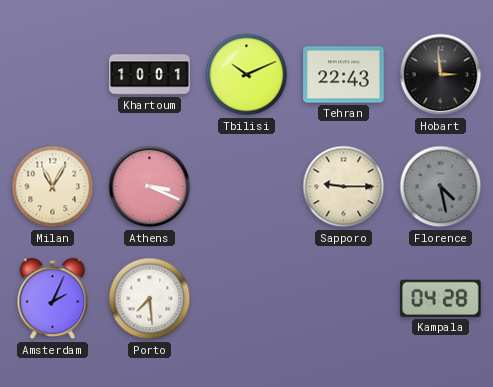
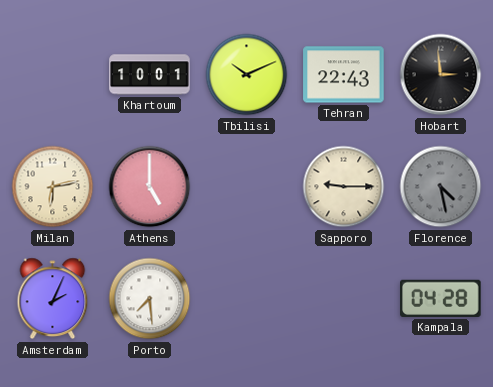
Milan: 11:05 -> 6:13 (53, 187)
Athens: 3:19 -> 5:00 (150, 187)
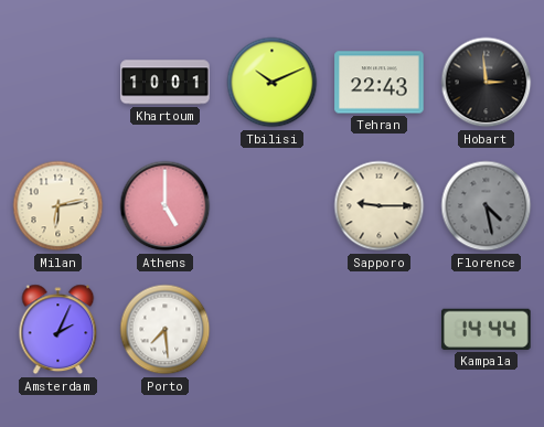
Kampala: 04:28 -> 14:44 (487, 329)
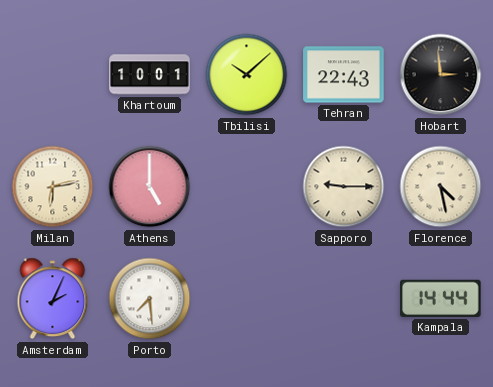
Tbilisi: 10:11 -> 10:08 (247, 75)
Florence dial: grey -> cream (441, 187)
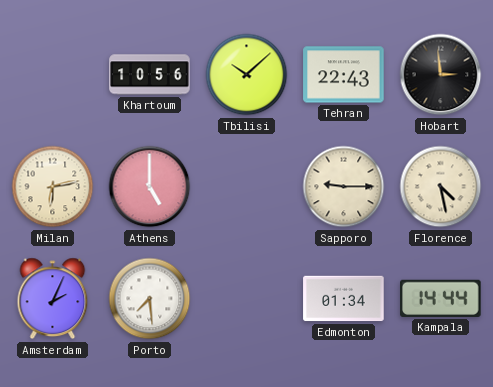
Khartoum: 10:01 -> 10:56 (150, 75)
Edmonton: none -> 01:34 (344, 299)
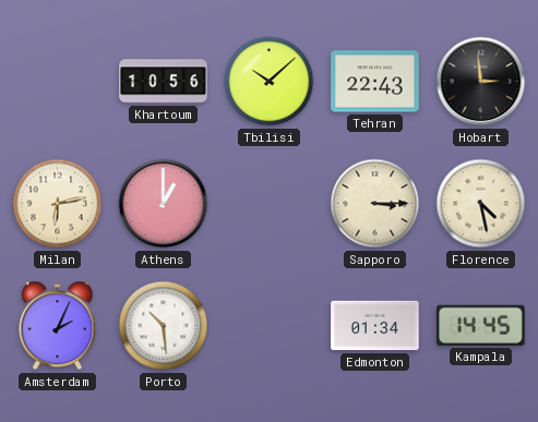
Athens: 5:00 -> 1:00 (164, 204)
Sapporo: 9:15 -> 3:15 (375, 204)
Porto: 7:29 -> 10:29 (164, 326)
Kampala: 14:44 -> 14:45 (481, 325)
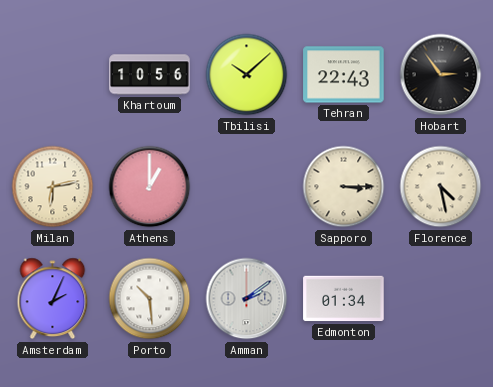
Hobart: 2:59 -> 2:54 (441, 75)
Amman: none -> 2:09 (247, 299)
Kampala: 14:45 -> none (481, 325)
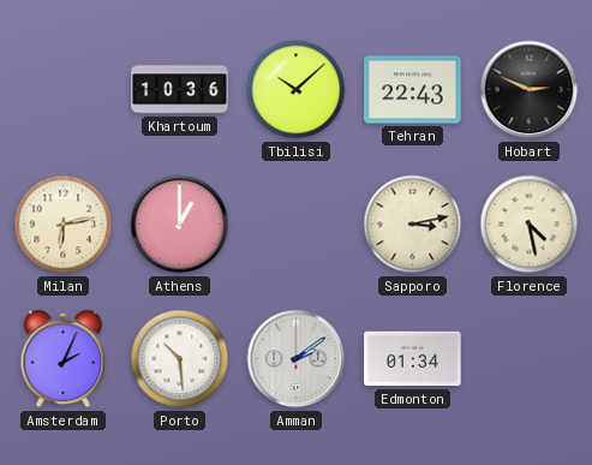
Khartoum: 10:56 -> 10:36 (180, 90)
Hobart: 2:54 -> 2:49 (530, 90)
Sapporo: 3:15 -> 3:13 (413, 225)
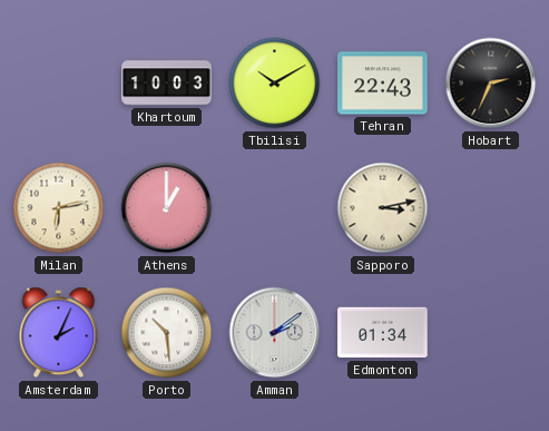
Khartoum: 10:36 -> 10:03 (167, 84)
Tbilisi: 10:08 -> 10:10 (275, 84)
Hobart: 2:49 -> 2:34 (491, 84)
Florence: 4:28 -> none (530, 225)
